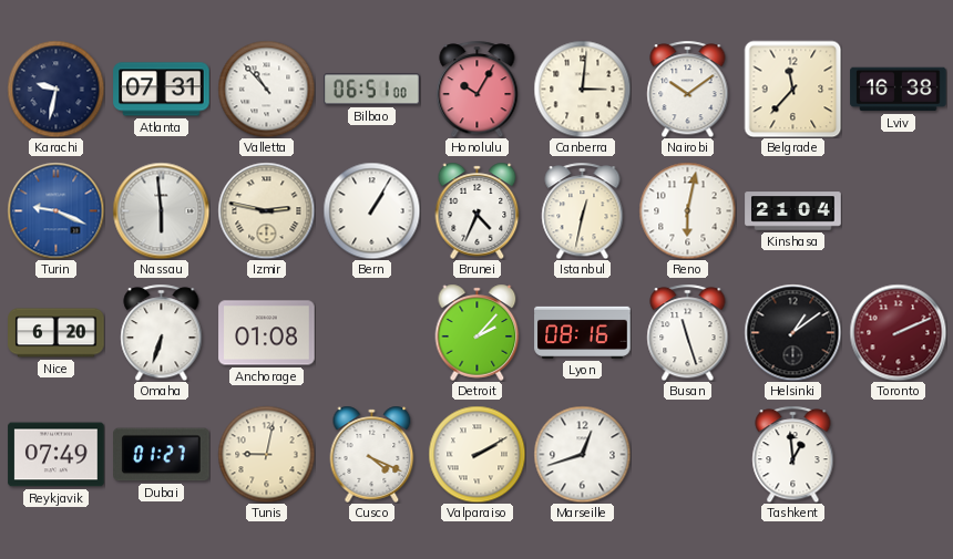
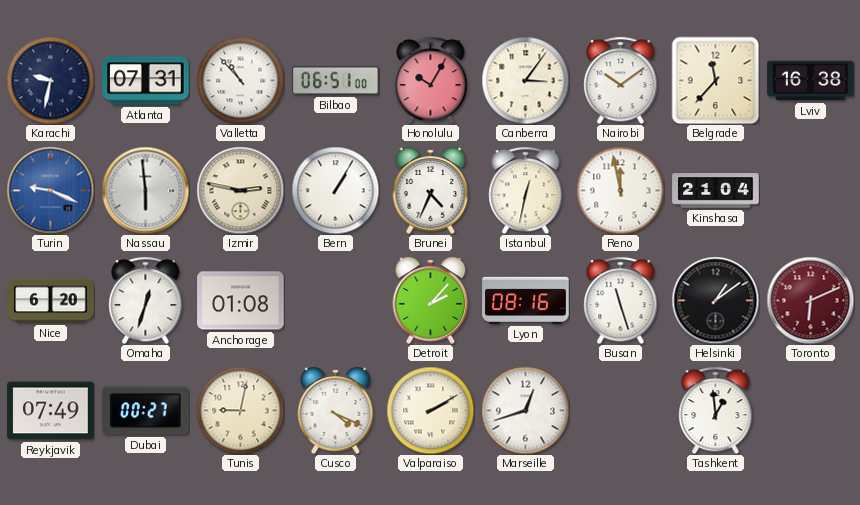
Canberra: 3:01 -> 3:06 (525, 80)
Reno: 6:02 -> 11:58 (620, 190)
Omaha: 6:33 -> 12:33 (146, 300)
Toronto: 2:11 -> 6:11 (810, 300)
Dubai: 01:27 -> 00:27 (146, 411)
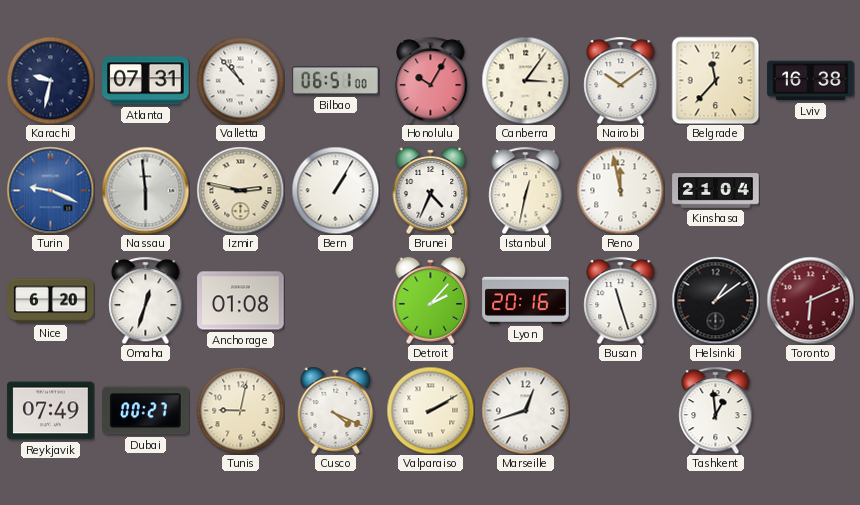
Lyon: 08:16 -> 20:16 (526, 300)
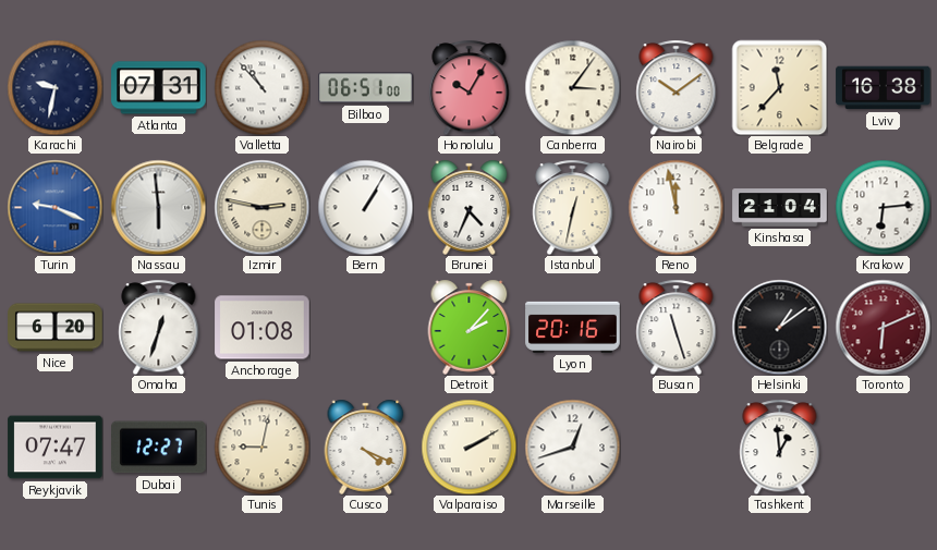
Krakow: none -> 6:14 (883, 207)
Reykjavik: 07:49 -> 07:47 (56, 448)
Dubai: 00:27 -> 12:27 (159, 448)
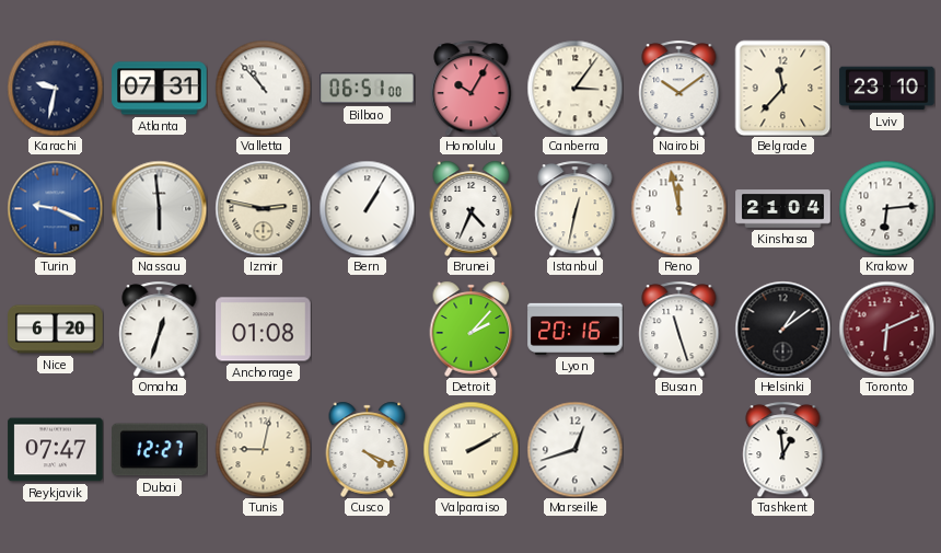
Lviv: 16:38 -> 23:10 (887, 89)
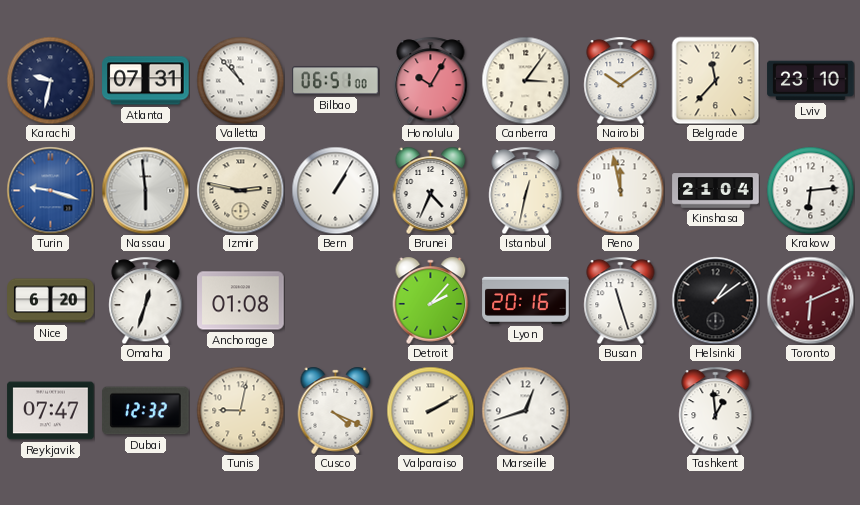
Turin: 9:19 -> 9:18 (50, 190)
Dubai: 12:27 -> 12:32 (146, 411)
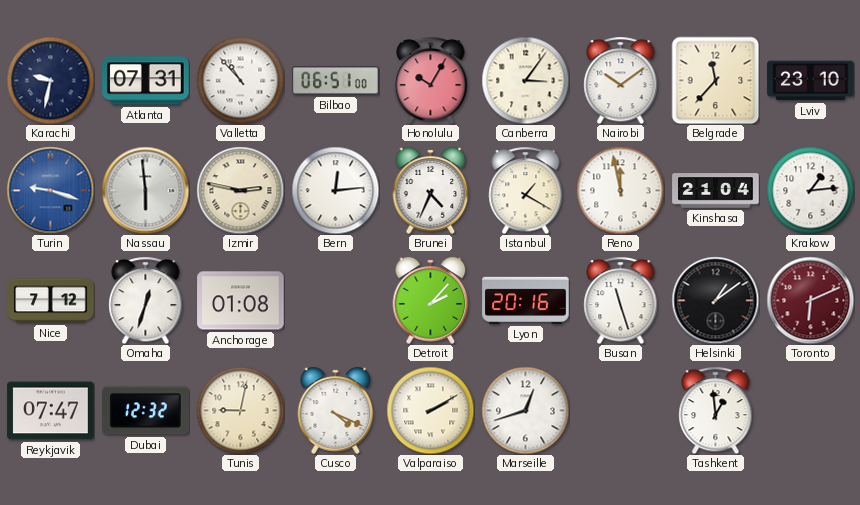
Bern: 1:05 -> 12:14 (335, 190)
Istanbul: 12:32 -> 1:20 (526, 190)
Krakow: 6:14 -> 1:14 (810, 190)
Nice: 6:20 -> 7:12 (51, 301)
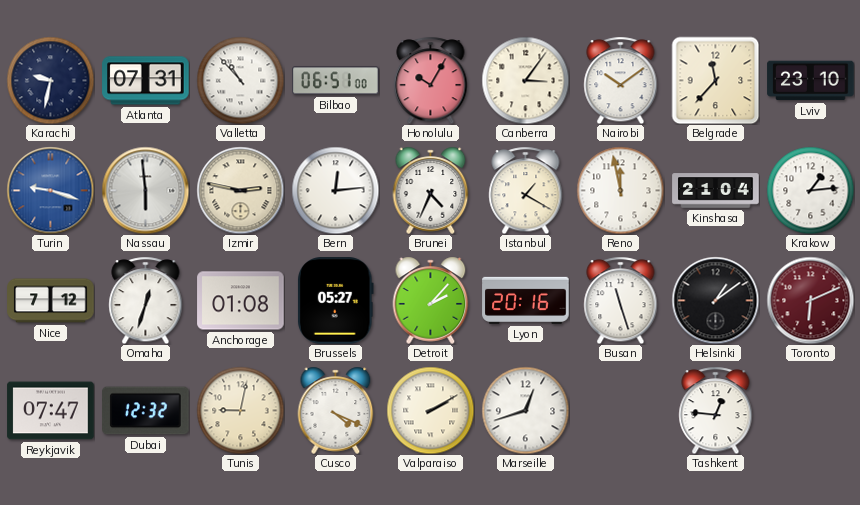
Brussels: none -> 05:27 (336, 301)
Tashkent: 12:59 -> 12:46 (716, 410)
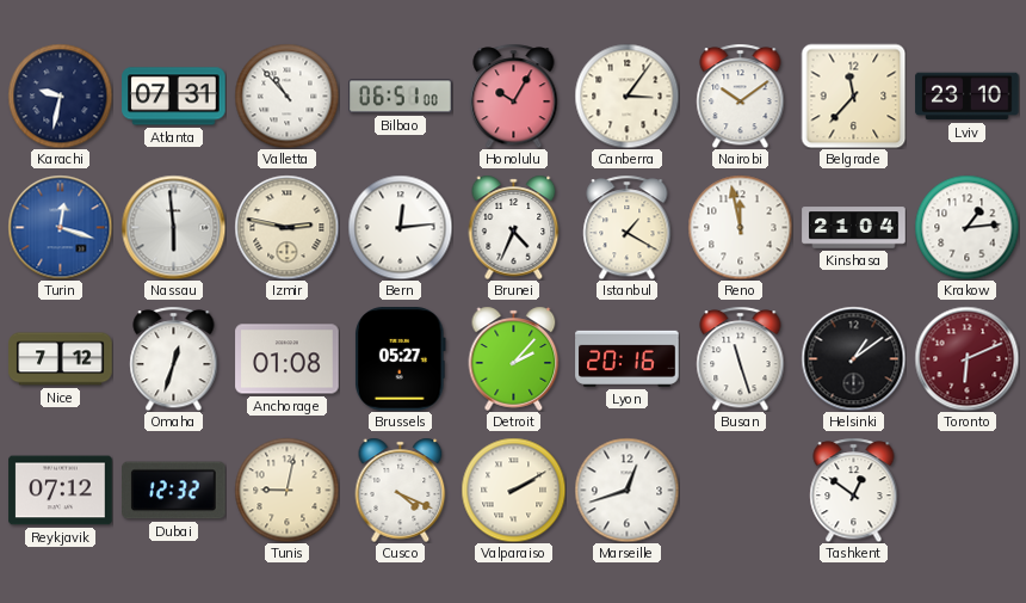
Turin: 9:18 -> 12:18 (60, 227)
Reykjavik: 07:47 -> 07:12 (61, 491)
Tashkent: 12:46 -> 12:51 (854, 490)
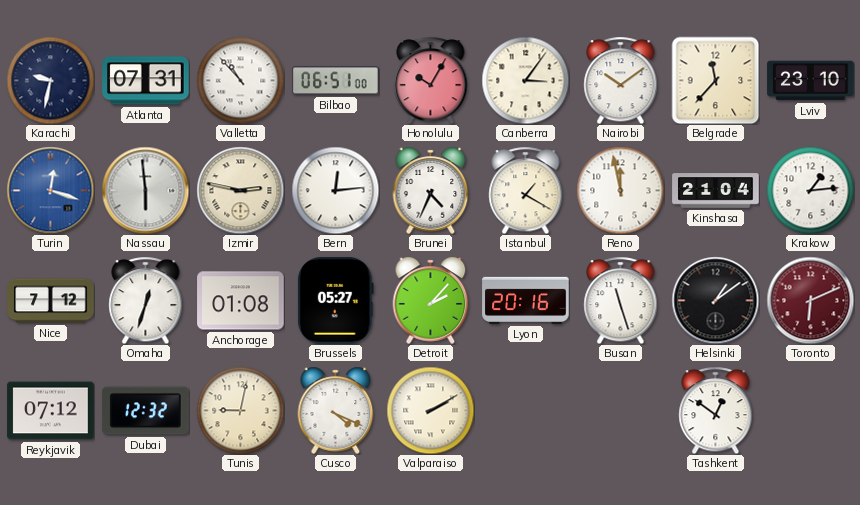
Marseille: 12:42 -> none (626, 490)
